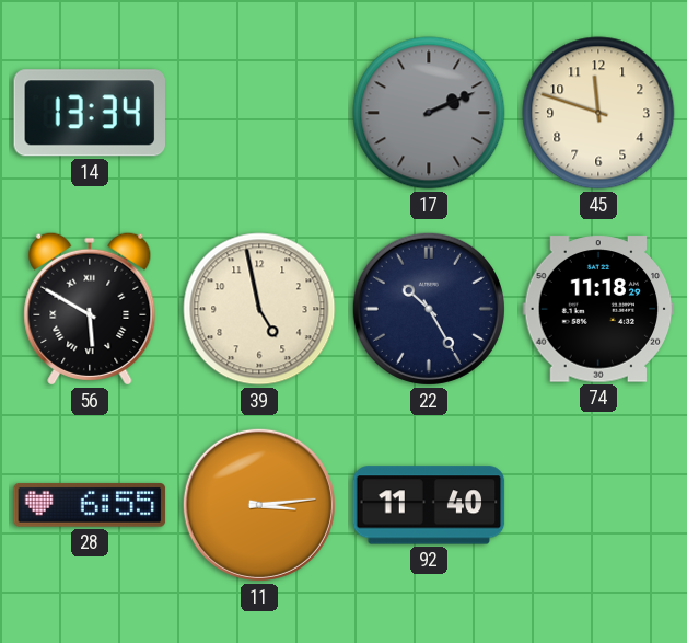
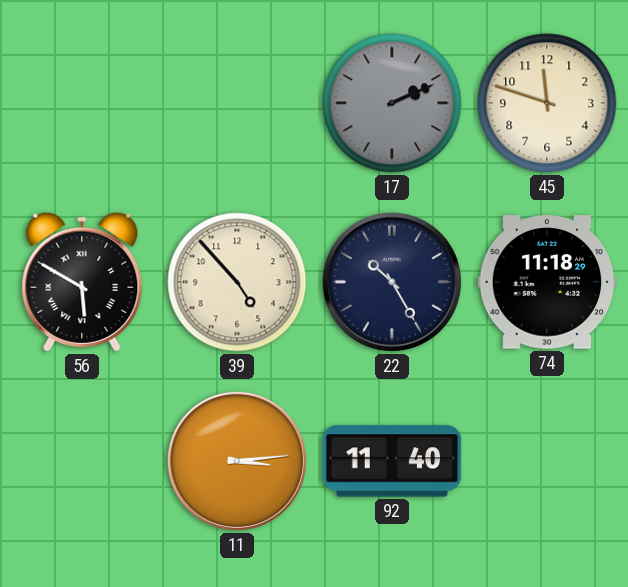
14: 13:34 -> none (89, 113)
39: 4:58 -> 4:53 (237, 282)
28: 6:55 -> none (90, 506)
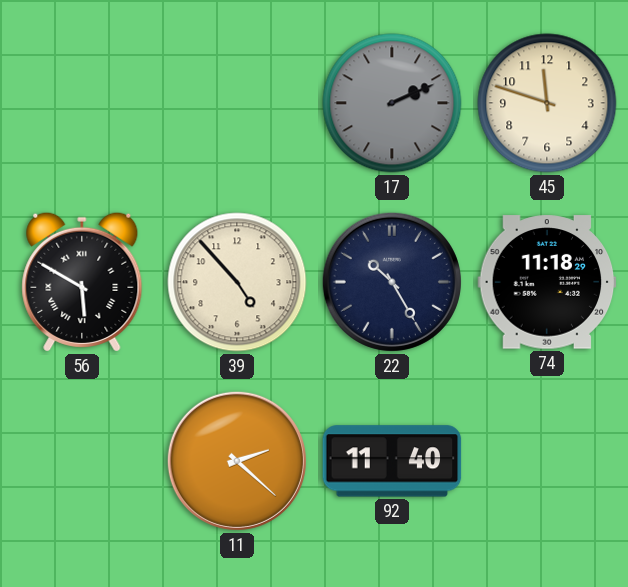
11: 3:14 -> 2:22 (237, 461)
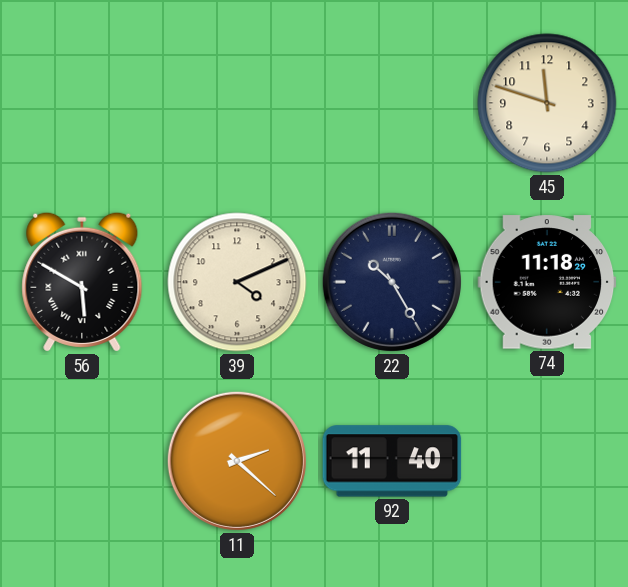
17: 2:11 -> none (392, 103)
39: 4:53 -> 4:11 (237, 282)
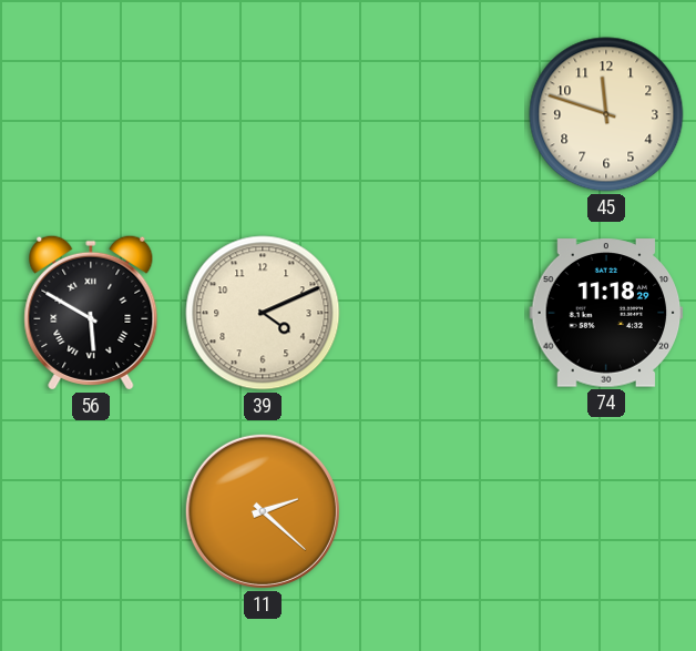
22: 10:25 -> none (392, 282)
92: 11:40 -> none (392, 461)
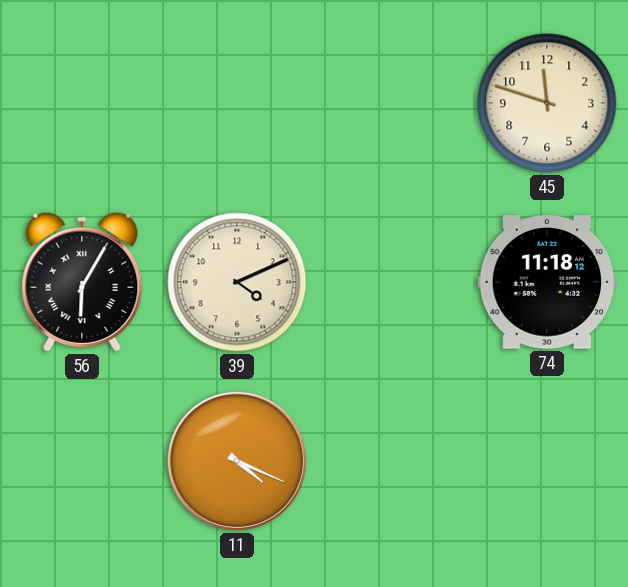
56: 5:50 -> 6:05 (82, 282)
74: 11:18:29 -> 11:18:12 (547, 282)
11: 2:22 -> 4:19 (237, 461)
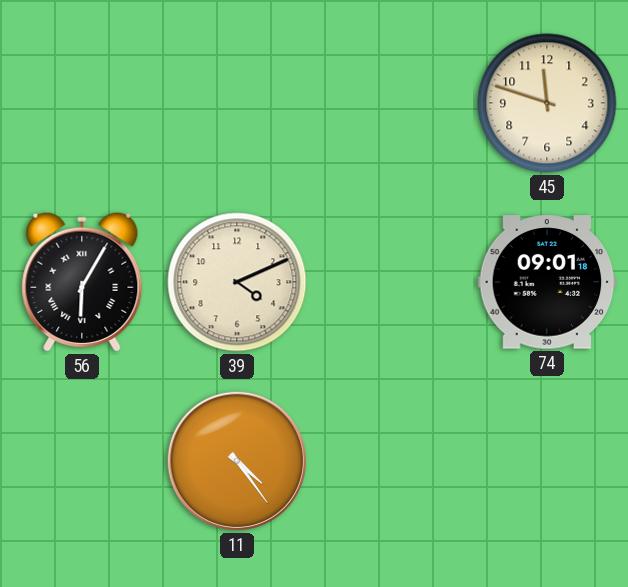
74: 11:18 -> 09:01 (547, 282)
11: 4:19 -> 4:24 (237, 461)
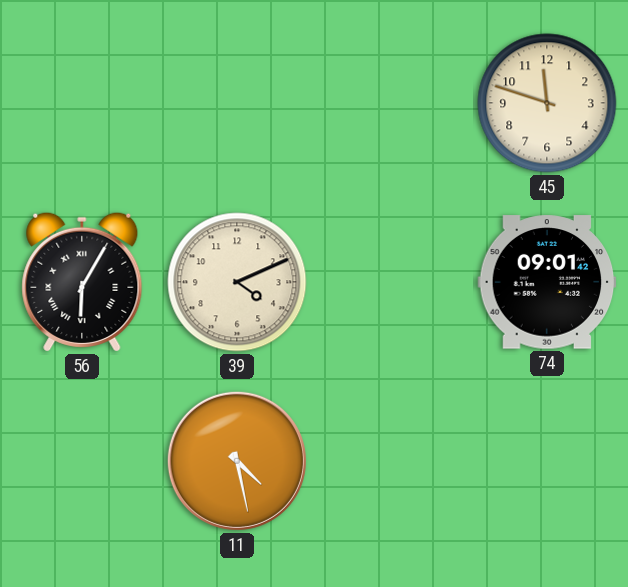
74: 09:01:18 -> 09:01:42 (547, 282)
11: 4:24 -> 4:28 (237, 461)
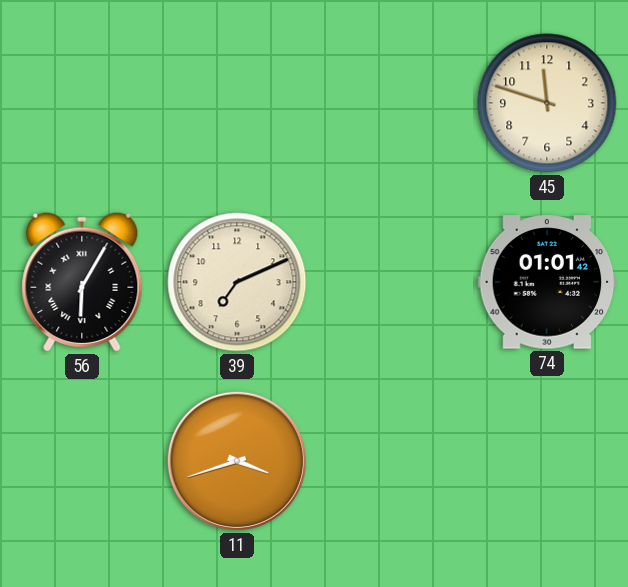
39: 4:11 -> 7:11 (237, 282)
74: 09:01 -> 01:01 (547, 282)
11: 4:28 -> 3:42 (237, 461)
